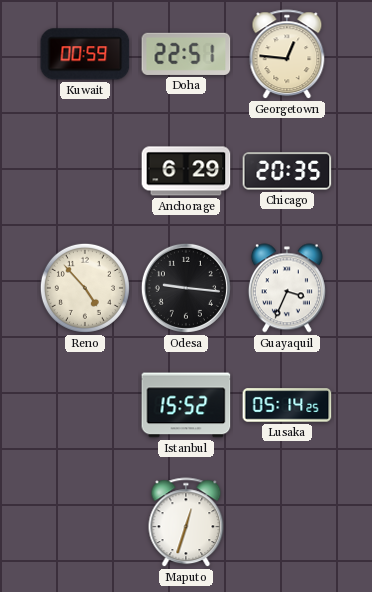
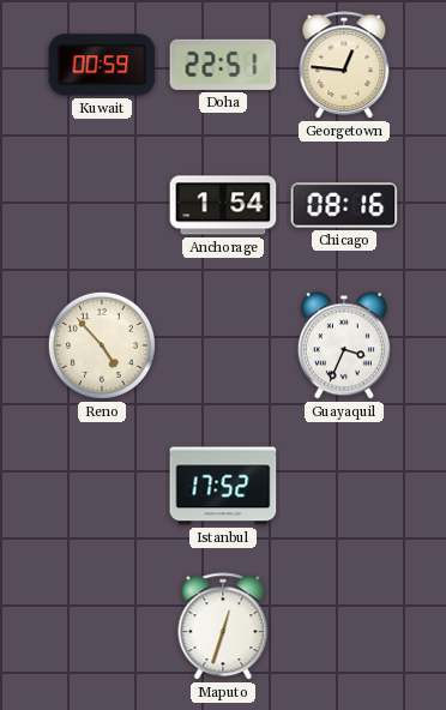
Anchorage: 6:29 -> 1:54 (223, 205)
Chicago: 20:35 -> 08:16 (344, 205)
Odesa: 9:16 -> none (186, 288)
Istanbul: 15:52 -> 17:52 (223, 486)
Lusaka: 05:14 -> none (287, 405)
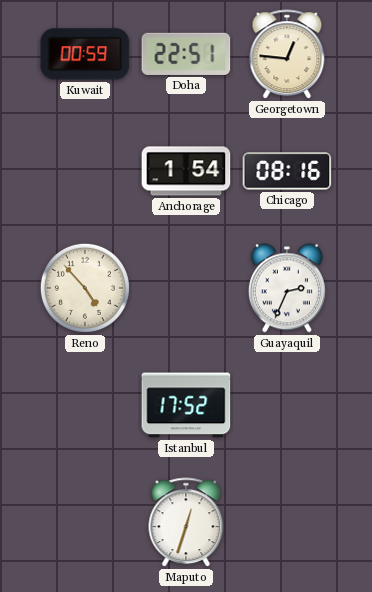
Guayaquil: 3:34 -> 2:34 (287, 288)
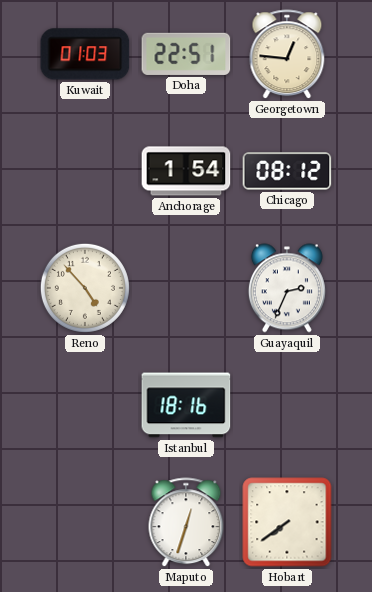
Kuwait: 00:59 -> 01:03 (85, 54)
Chicago: 08:16 -> 08:12 (287, 171)
Istanbul: 17:52 -> 18:16 (186, 405)
Hobart: none -> 7:39 (287, 522)
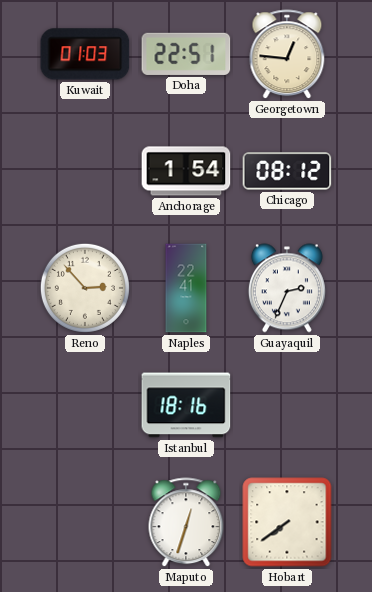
Reno: 4:53 -> 2:53 (85, 288)
Naples: none -> 22:41 (186, 288)
